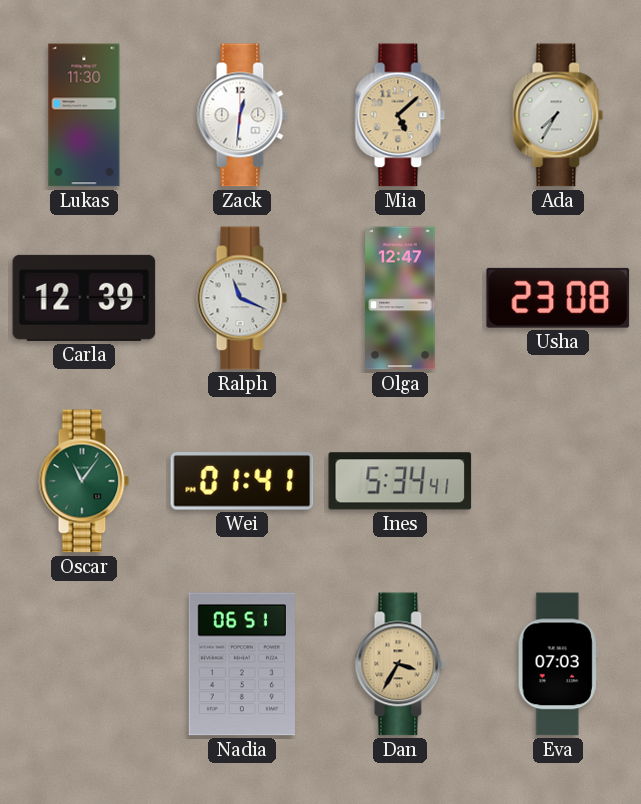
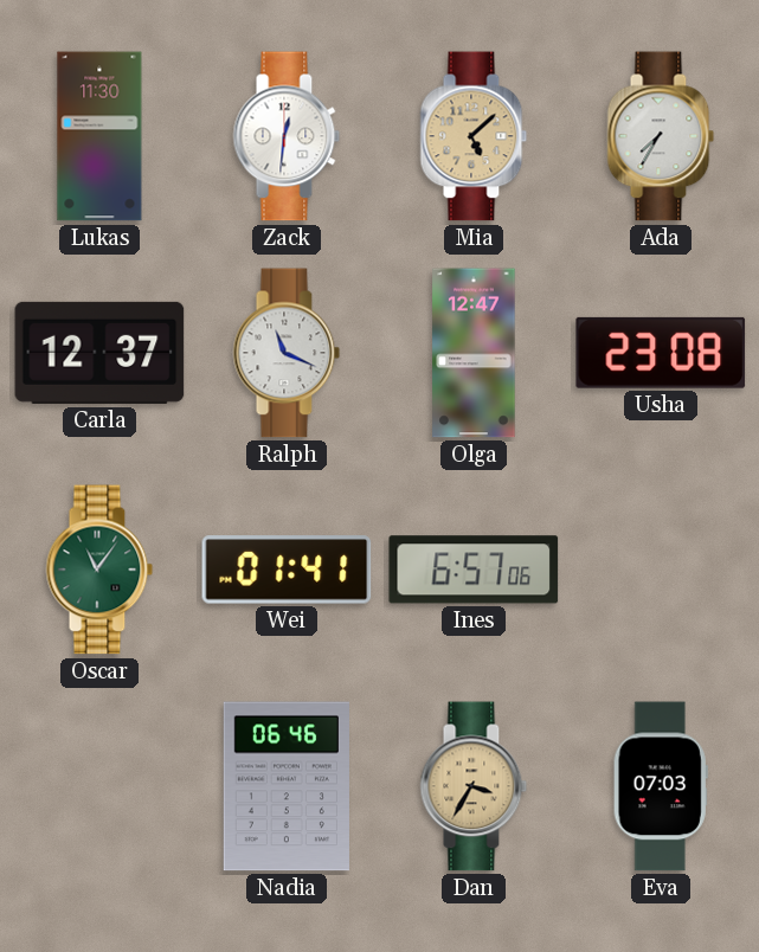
Carla: 12:39 -> 12:37 (99, 353)
Ines: 5:34 -> 6:57 (474, 570)
Nadia: 06:51 -> 06:46 (287, 786)
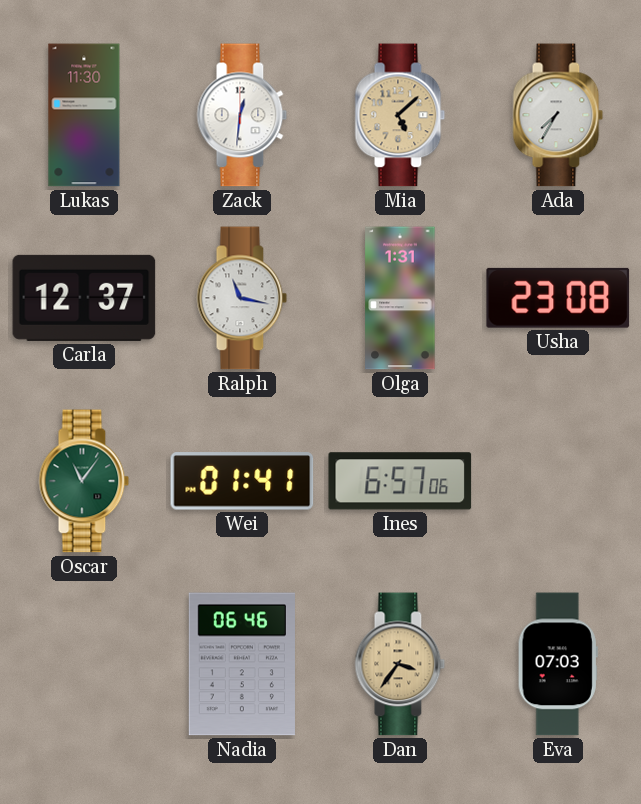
Ralph: 11:19 -> 11:17 (242, 298)
Olga: 12:47 -> 1:31 (400, 298)
Dan: 3:35 -> 3:36 (400, 664)
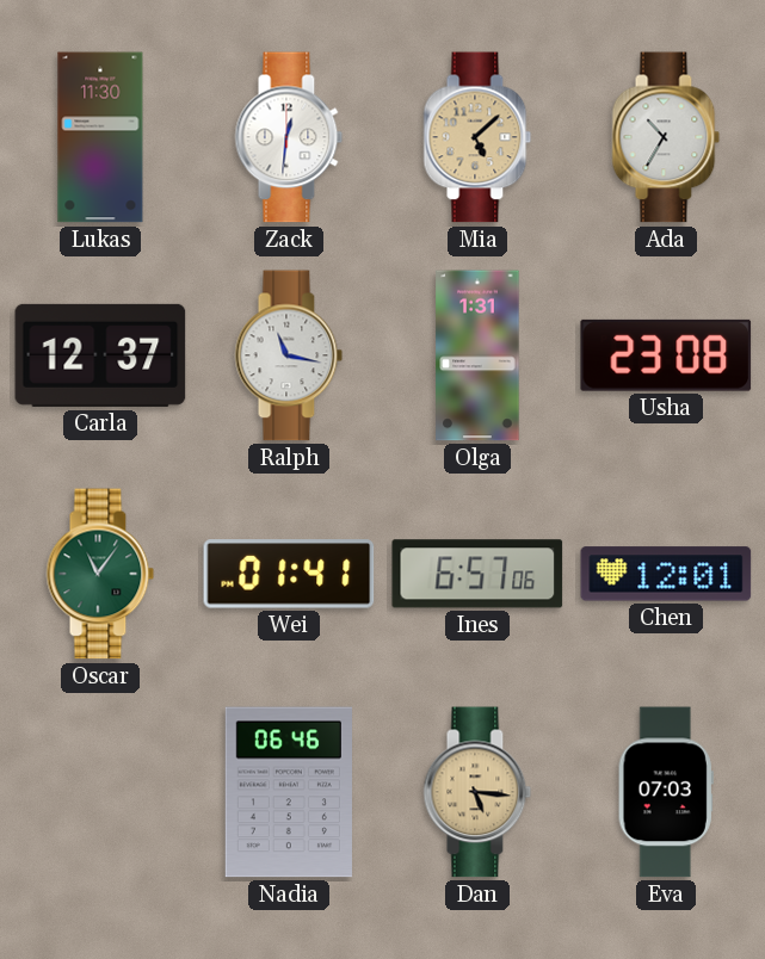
Ada: 7:35 -> 10:35 (666, 137)
Chen: none -> 12:01 (666, 574)
Dan: 3:36 -> 5:16 (477, 792)
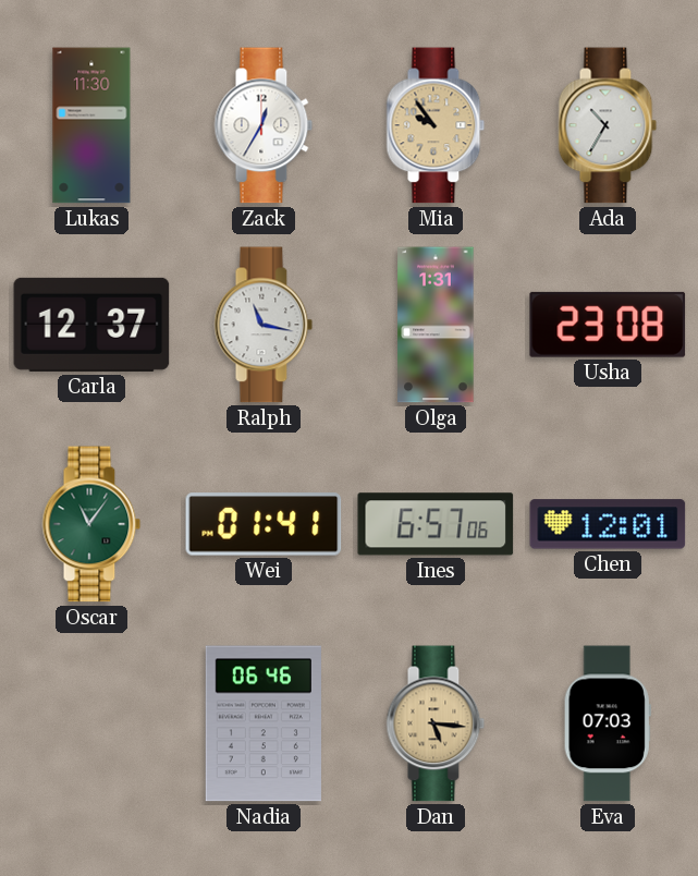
Zack: 12:31 -> 12:35 (264, 125)
Mia: 5:08 -> 9:54 (436, 125)
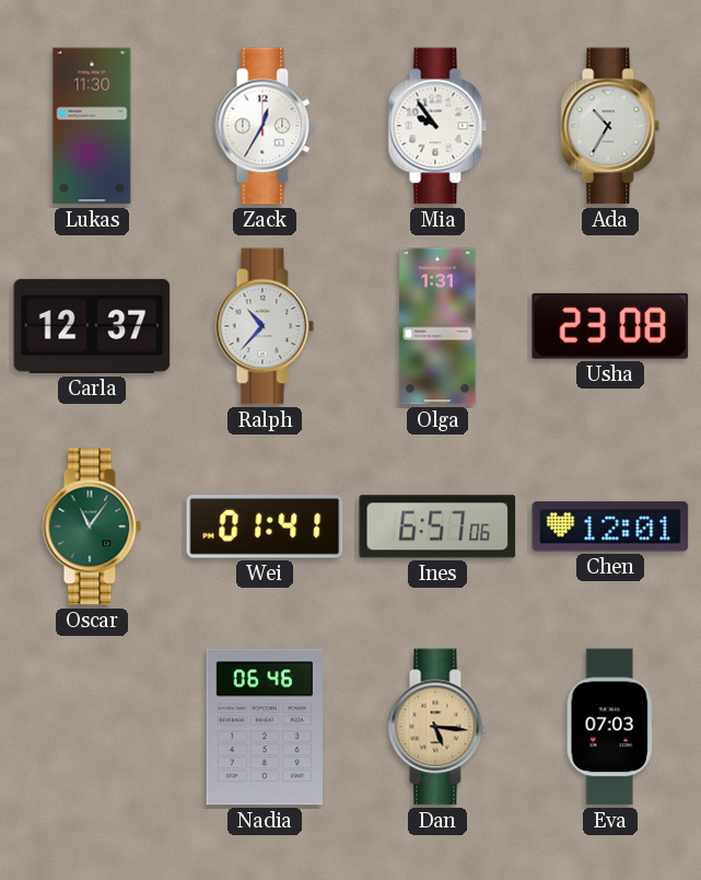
Mia dial: champagne -> white (437, 126)
Ralph: 11:17 -> 10:37 (265, 326)
